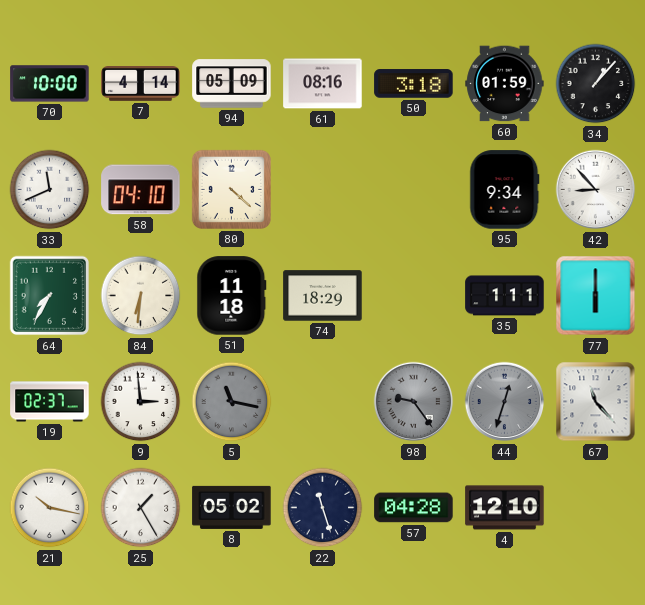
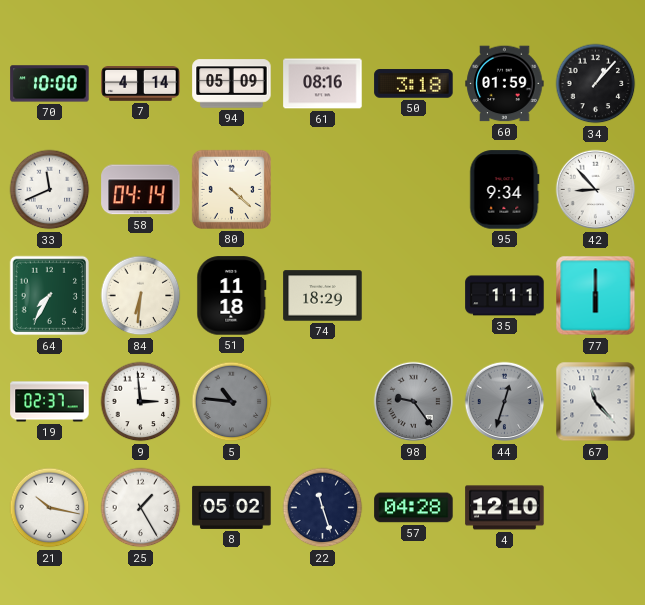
58: 04:10 -> 04:14 (141, 190)
5: 11:17 -> 10:46 (232, 402)
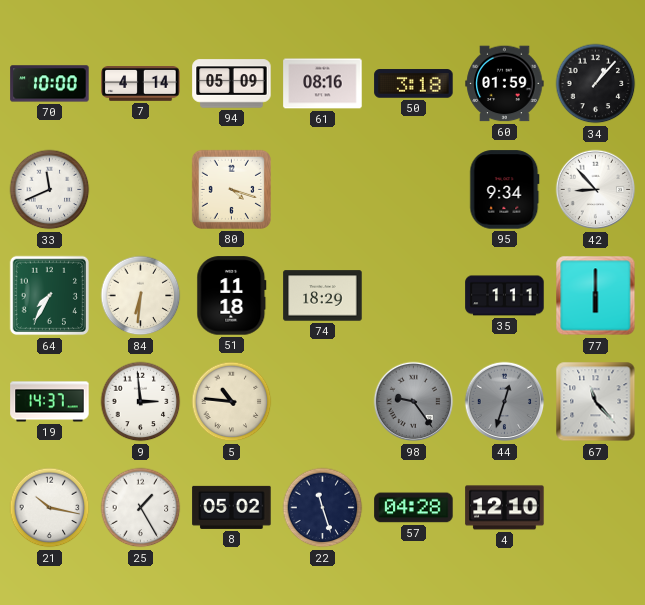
58: 04:14 -> none (141, 190)
80: 4:22 -> 4:18 (231, 189)
19: 02:37 -> 14:37 (50, 402)
5 dial: grey -> cream (232, 402)
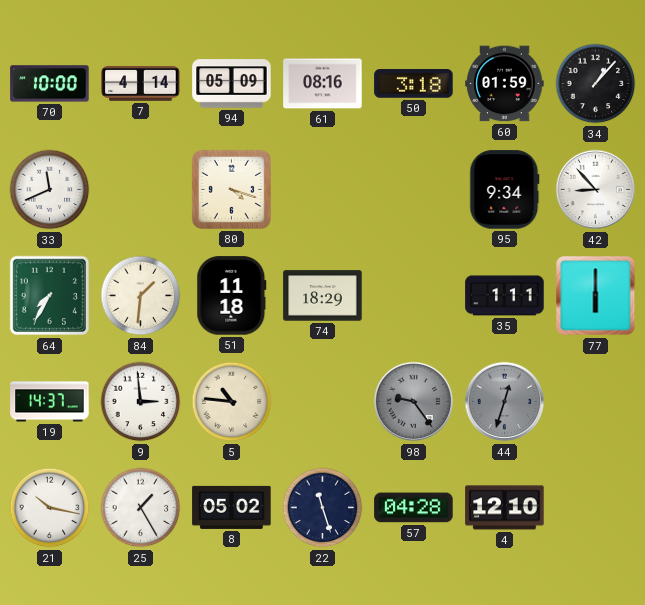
84: 6:31 -> 1:31 (141, 296)
67: 11:23 -> none (596, 402)
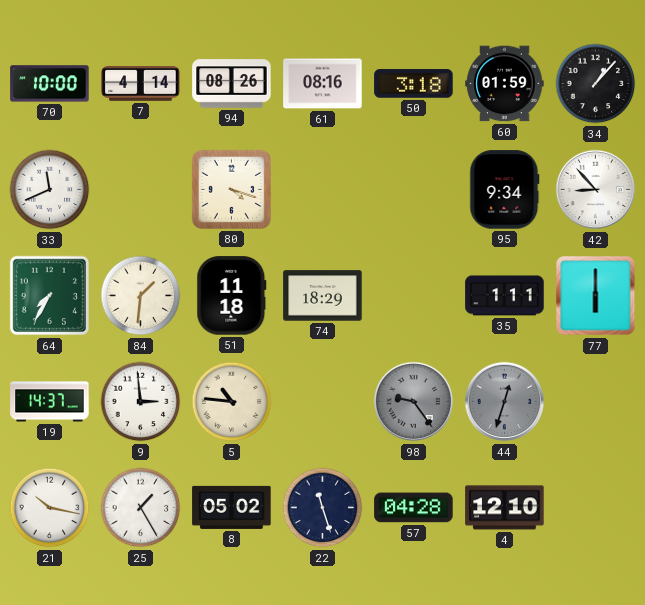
94: 05:09 -> 08:26 (232, 84)
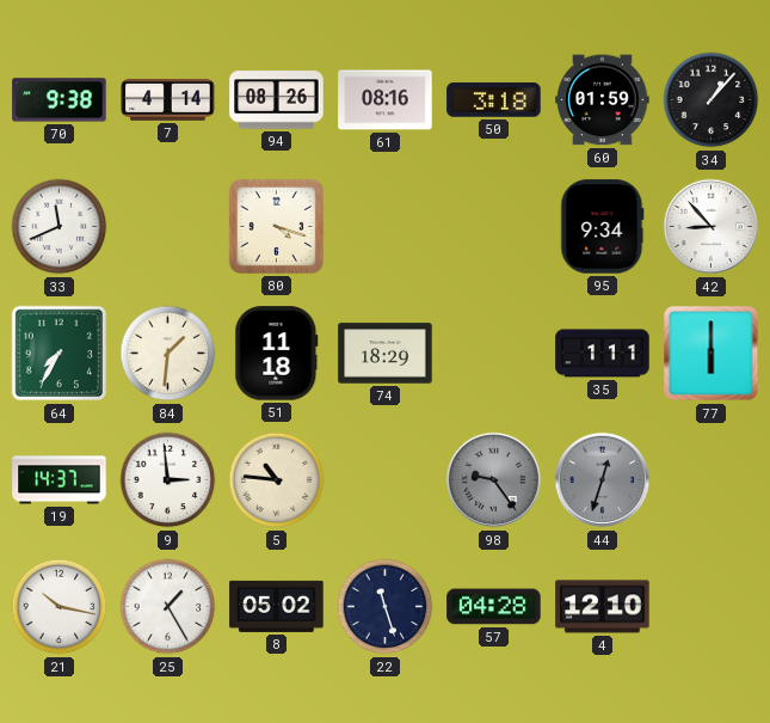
70: 10:00 -> 9:38 (60, 100)
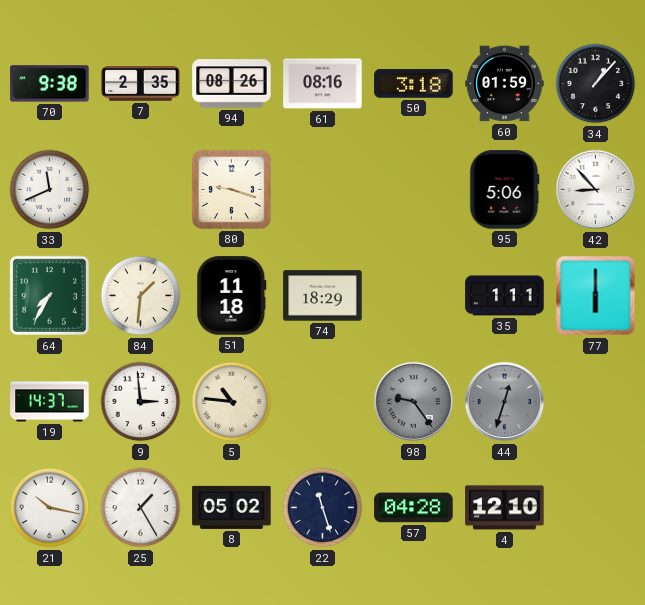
7: 4:14 -> 2:35 (141, 84)
80: 4:18 -> 9:18 (231, 189)
95: 9:34 -> 5:06 (505, 190)
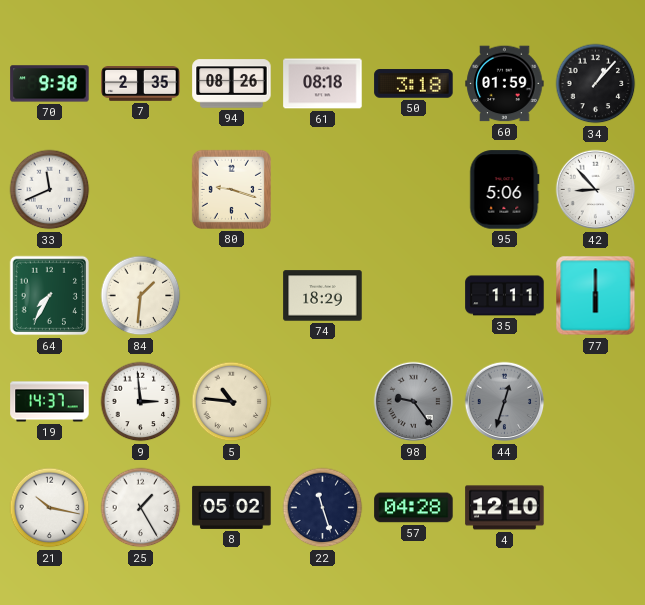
61: 08:16 -> 08:18 (323, 84)
51: 11:18 -> none (232, 296)
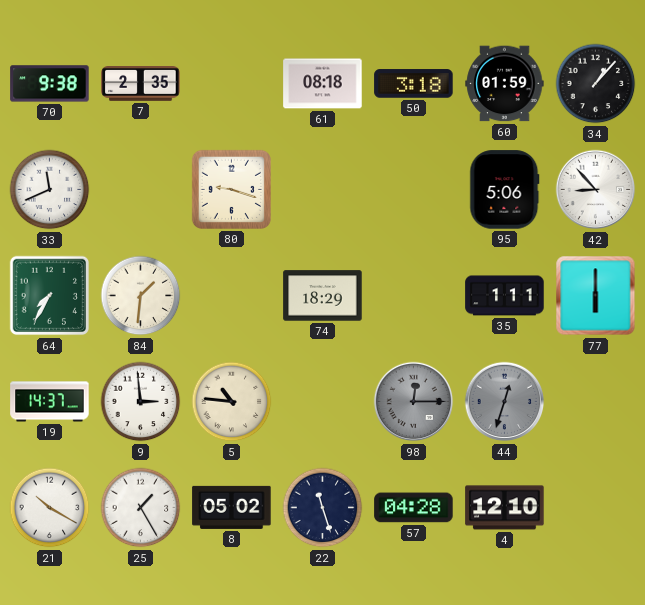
94: 08:26 -> none (232, 84)
98: 9:24 -> 12:15 (414, 402)
21: 10:17 -> 10:20 (50, 508)
